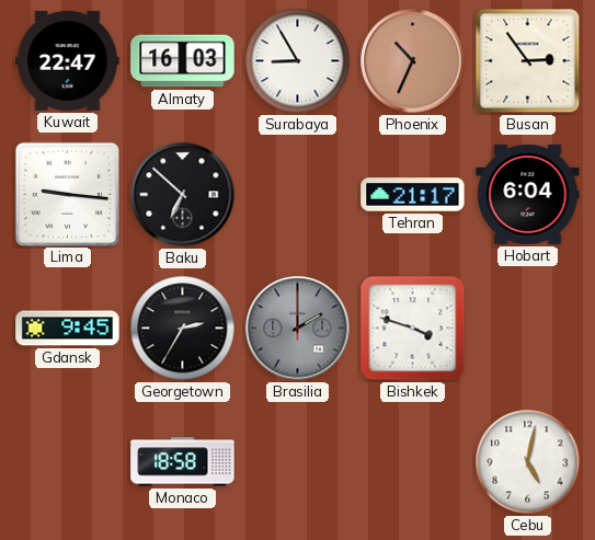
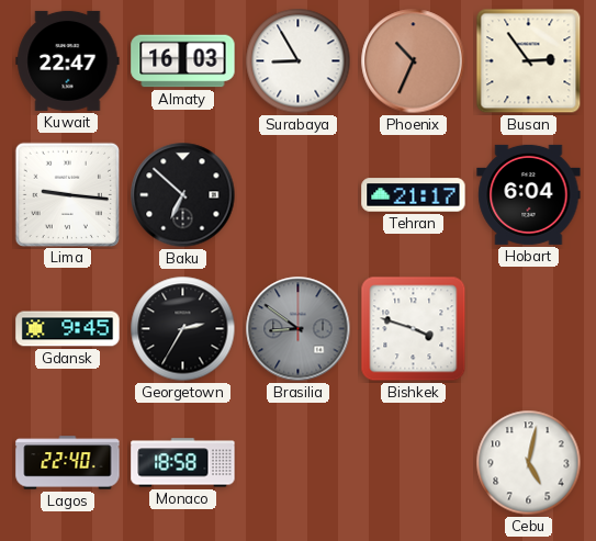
Brasilia: 2:00 -> 8:51 (299, 329)
Lagos: none -> 22:40 (68, 463)
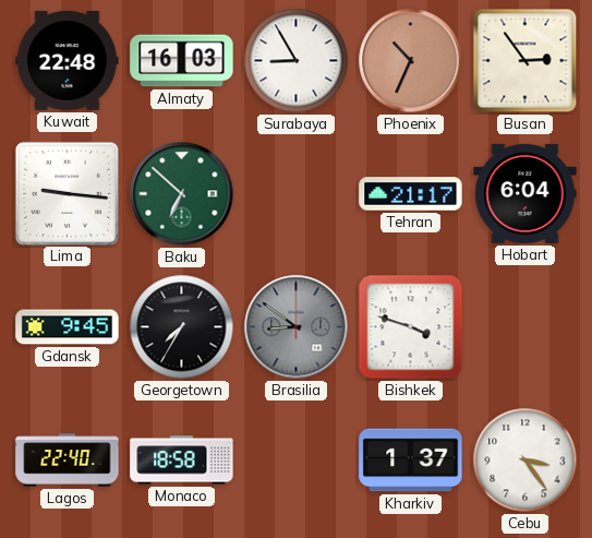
Kuwait: 22:47 -> 22:48 (68, 60)
Baku dial: black -> green (182, 194)
Georgetown: 2:35 -> 7:35 (182, 327)
Kharkiv: none -> 1:37 (411, 461)
Cebu: 5:02 -> 3:24 (525, 461)
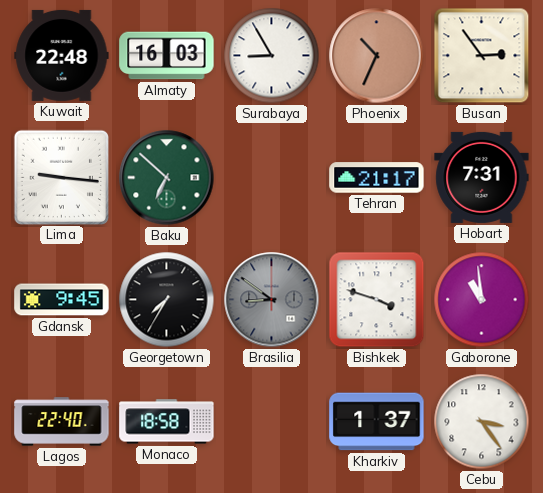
Hobart: 6:04 -> 7:31 (482, 177)
Gaborone: none -> 10:59 (482, 300)
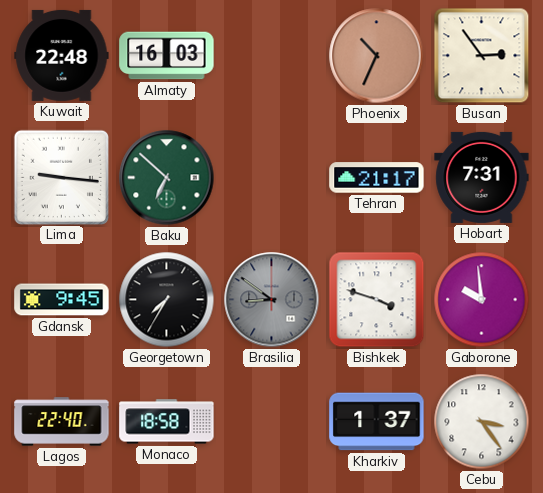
Surabaya: 8:55 -> none (272, 56)
Gaborone: 10:59 -> 9:59 (482, 300)
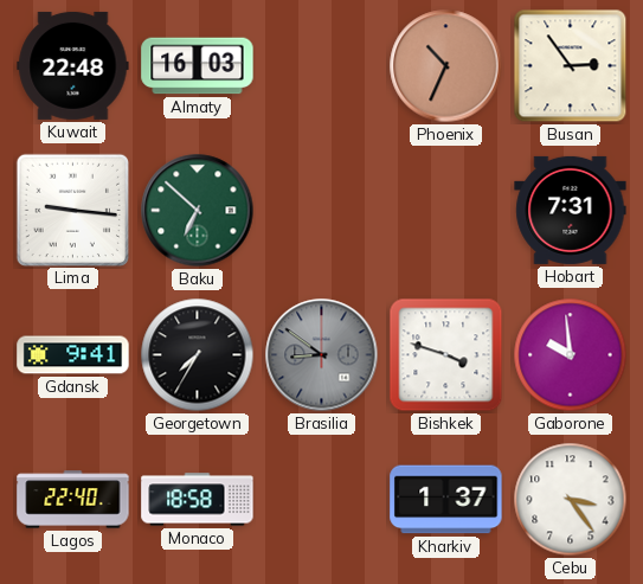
Tehran: 21:17 -> none (377, 178)
Gdansk: 9:45 -> 9:41 (73, 355)
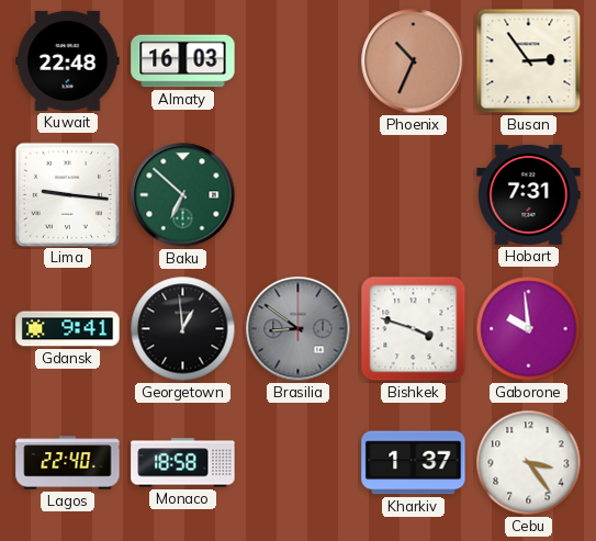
Georgetown: 7:35 -> 12:59 (183, 329)
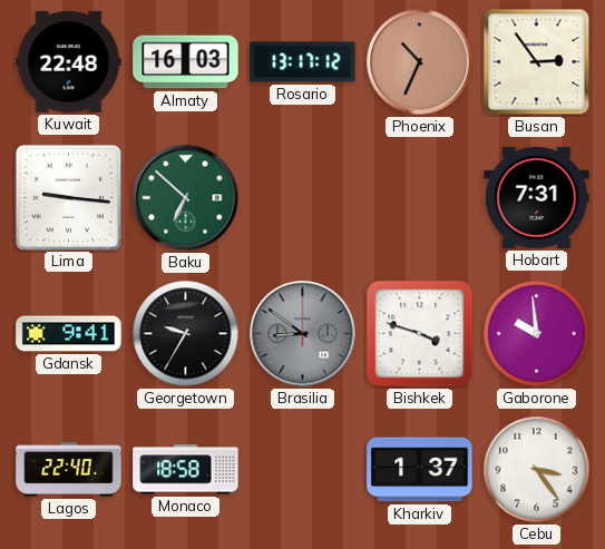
Rosario: none -> 13:17 (303, 62)
Georgetown: 12:59 -> 9:35 (186, 334)
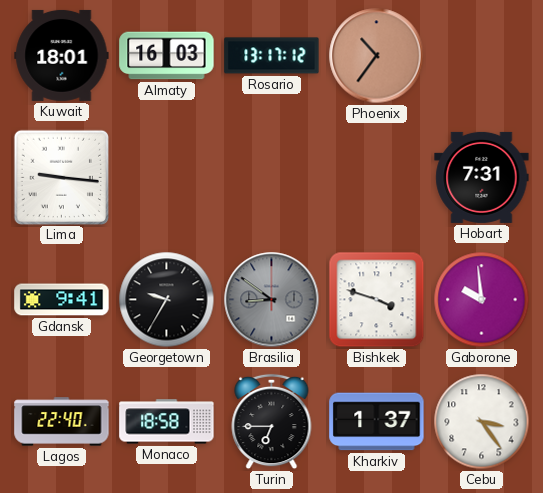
Kuwait: 22:48 -> 18:01 (62, 55)
Phoenix: 10:34 -> 10:36 (377, 56)
Busan: 2:54 -> none (537, 62)
Baku: 6:52 -> none (186, 198)
Turin: none -> 6:45 (272, 422)
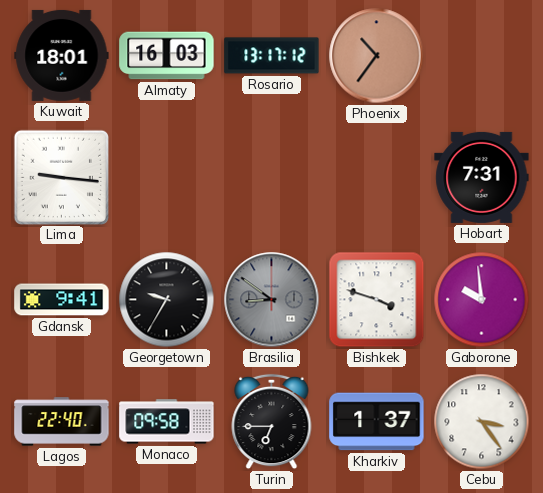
Monaco: 18:58 -> 09:58 (167, 422)
